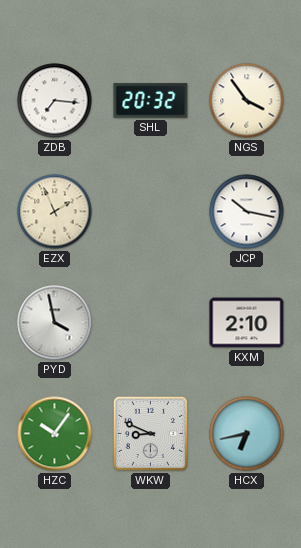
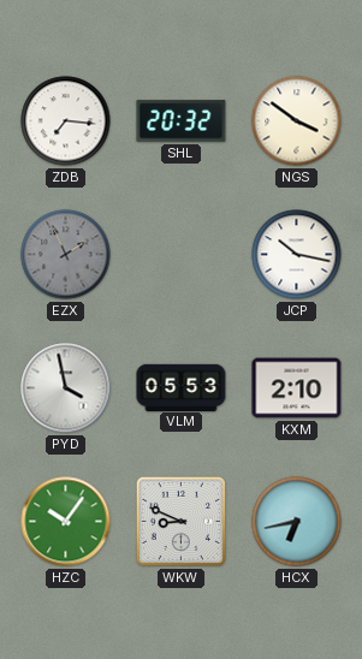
NGS: 3:54 -> 3:51 (297, 121)
EZX dial: cream -> grey (66, 255)
VLM: none -> 05:53 (182, 387)
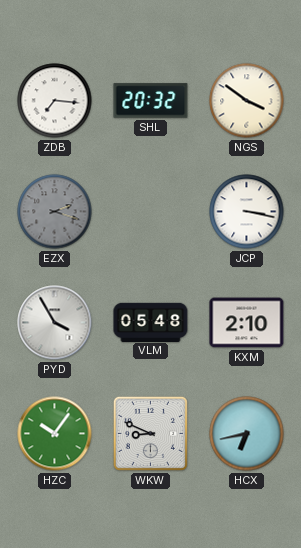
EZX: 1:56 -> 2:18 (55, 212)
JCP: 10:17 -> 3:17 (247, 212)
PYD: 3:58 -> 3:55 (55, 323)
VLM: 05:53 -> 05:48 (151, 322)
